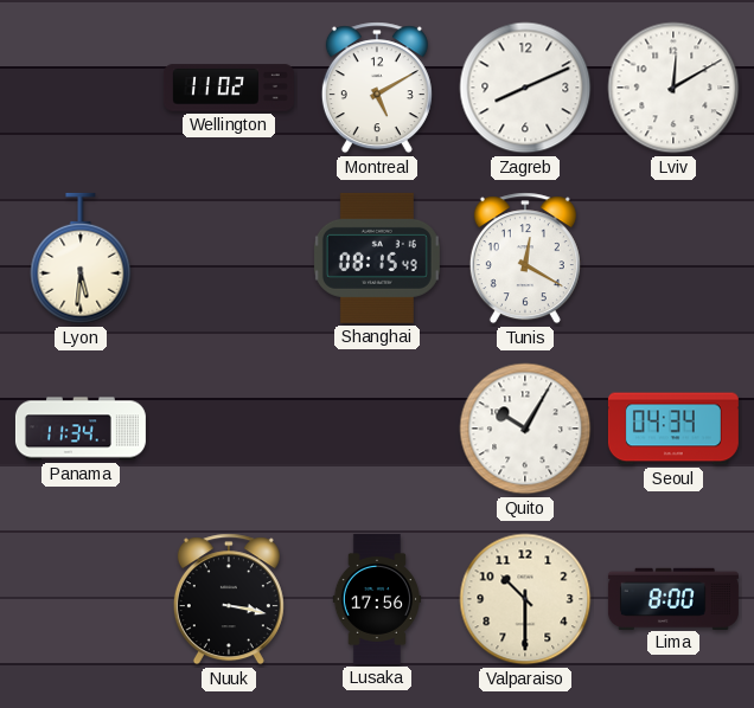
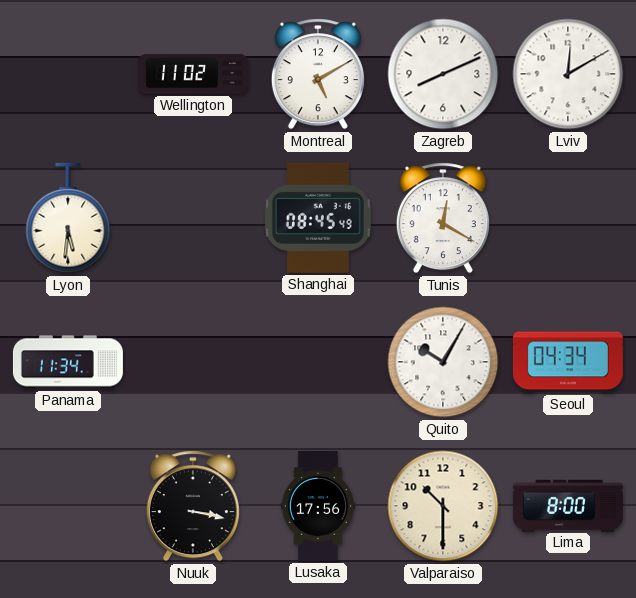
Shanghai: 08:15 -> 08:45 (318, 218)
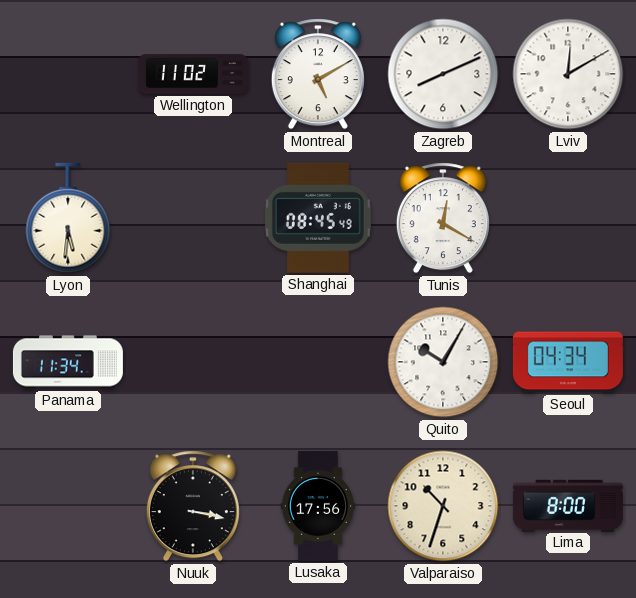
Valparaiso: 10:30 -> 10:33 (443, 506)
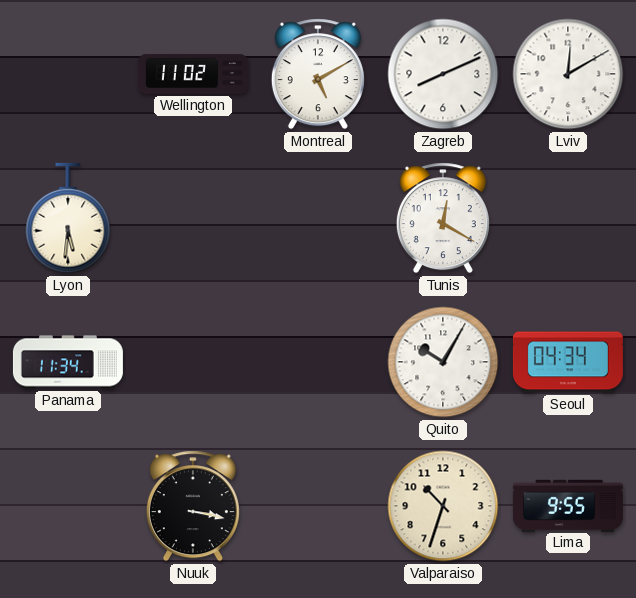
Shanghai: 08:45 -> none (318, 218)
Lusaka: 17:56 -> none (318, 506)
Lima: 8:00 -> 9:55 (568, 505)
